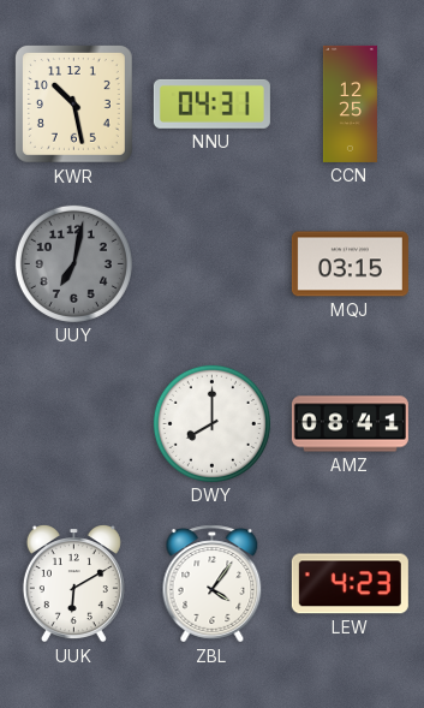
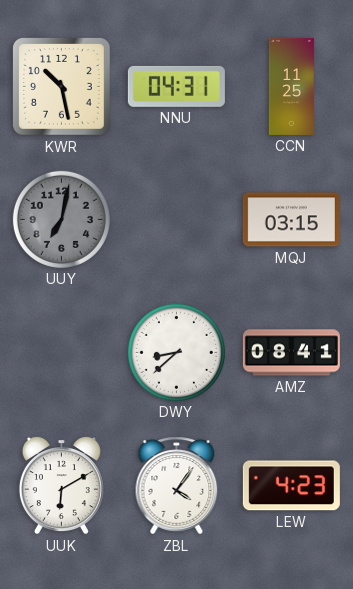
CCN: 12:25 -> 11:25 (291, 86)
DWY: 8:00 -> 8:38 (176, 352)
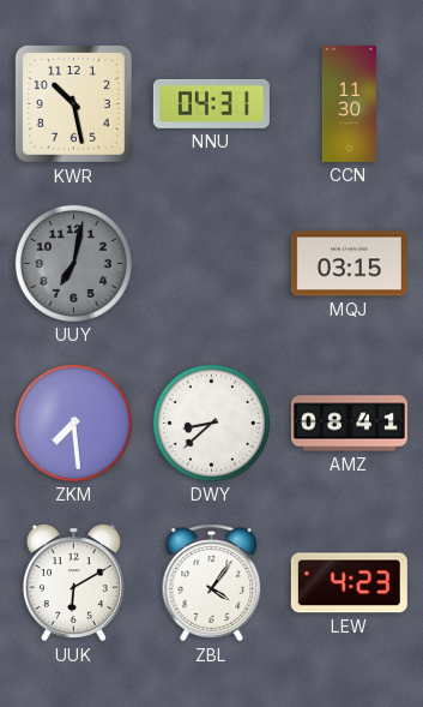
CCN: 11:25 -> 11:30 (349, 103)
ZKM: none -> 7:29 (73, 423)
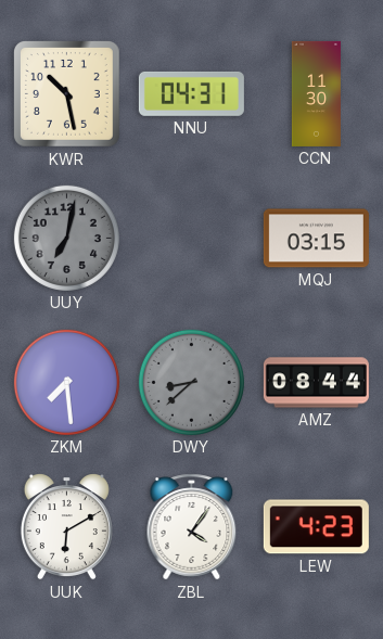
DWY dial: white -> grey (191, 382)
AMZ: 08:41 -> 08:44 (316, 383)
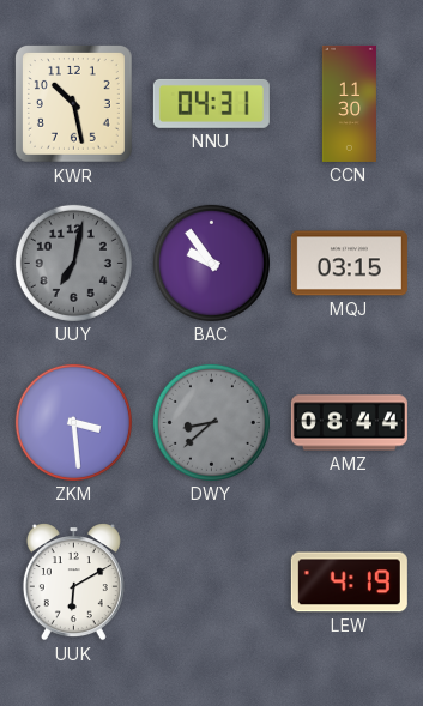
BAC: none -> 9:54 (211, 263)
ZKM: 7:29 -> 3:29 (73, 422)
ZBL: 4:06 -> none (192, 527)
LEW: 4:23 -> 4:19 (349, 583)
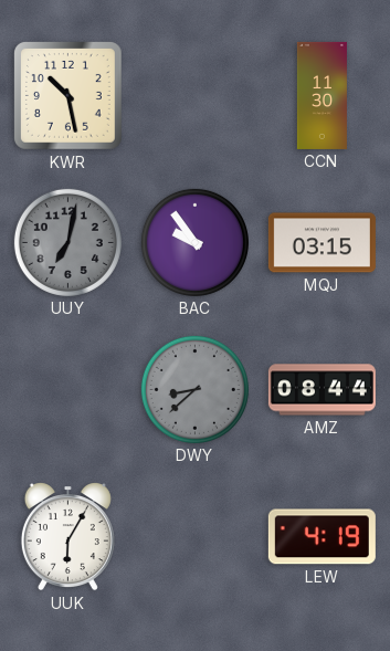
NNU: 04:31 -> none (211, 103)
ZKM: 3:29 -> none (73, 422)
UUK: 6:10 -> 6:05 (67, 537)
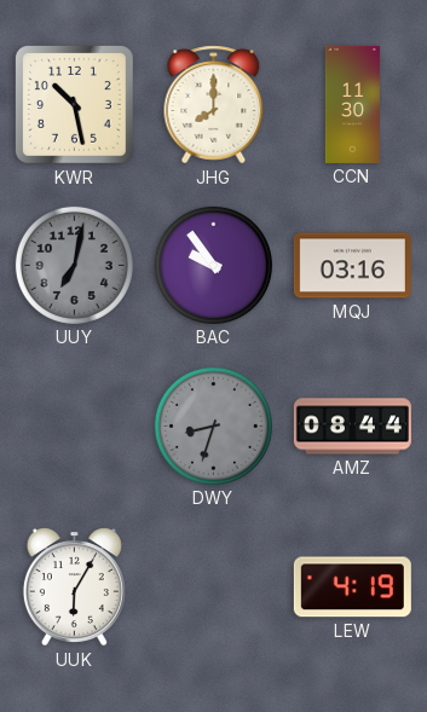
JHG: none -> 8:00 (214, 105)
MQJ: 03:15 -> 03:16 (352, 266)
DWY: 8:38 -> 8:33 (213, 426)
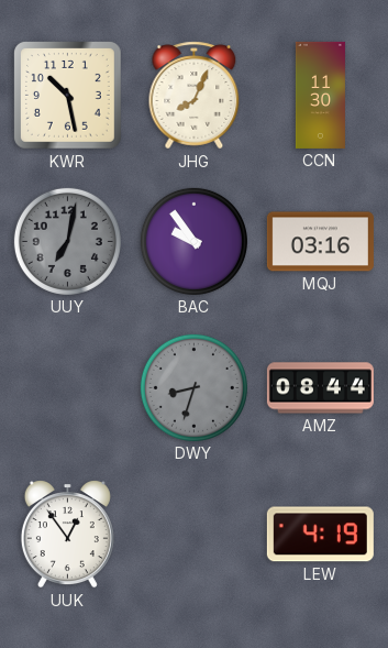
JHG: 8:00 -> 8:04 (195, 96)
UUK: 6:05 -> 12:54 (67, 535)
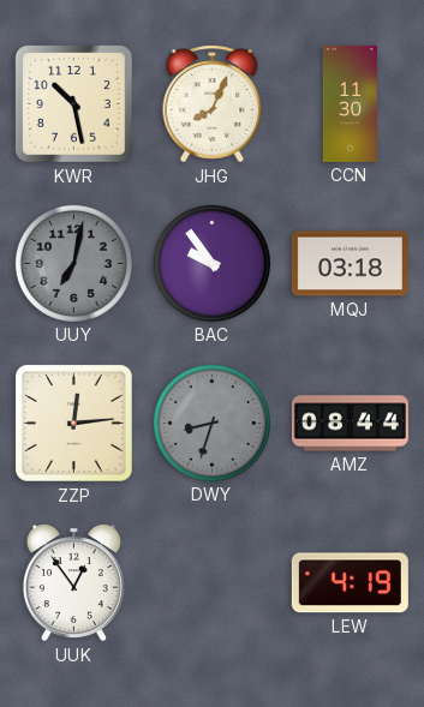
MQJ: 03:16 -> 03:18 (350, 264)
ZZP: none -> 12:14 (74, 424)
